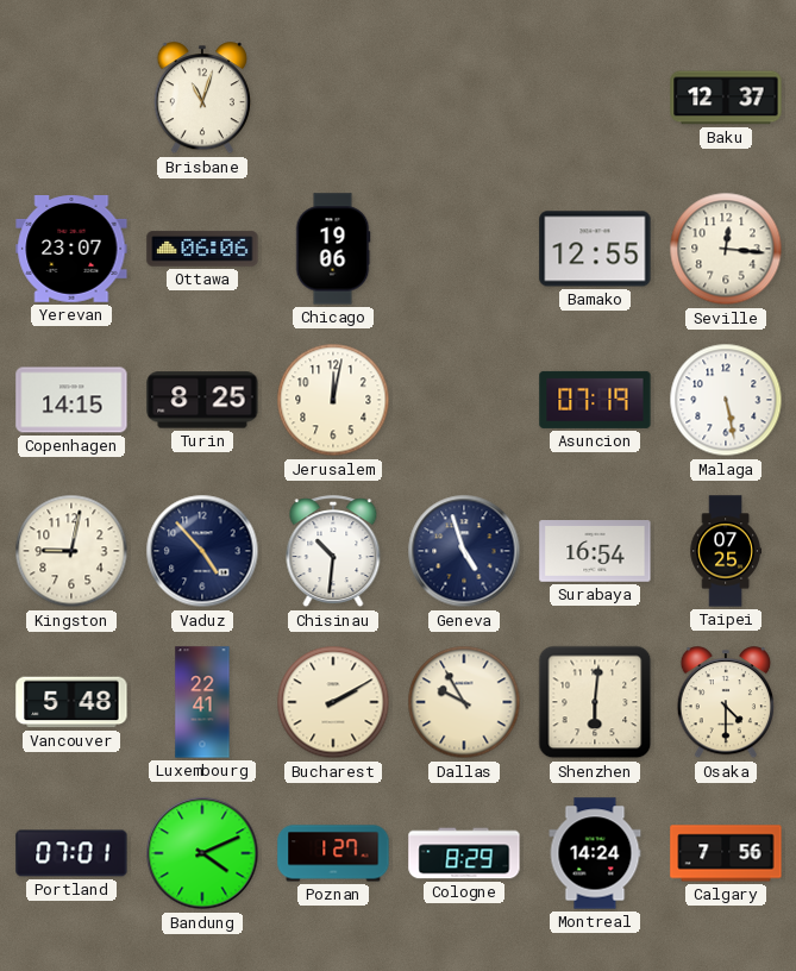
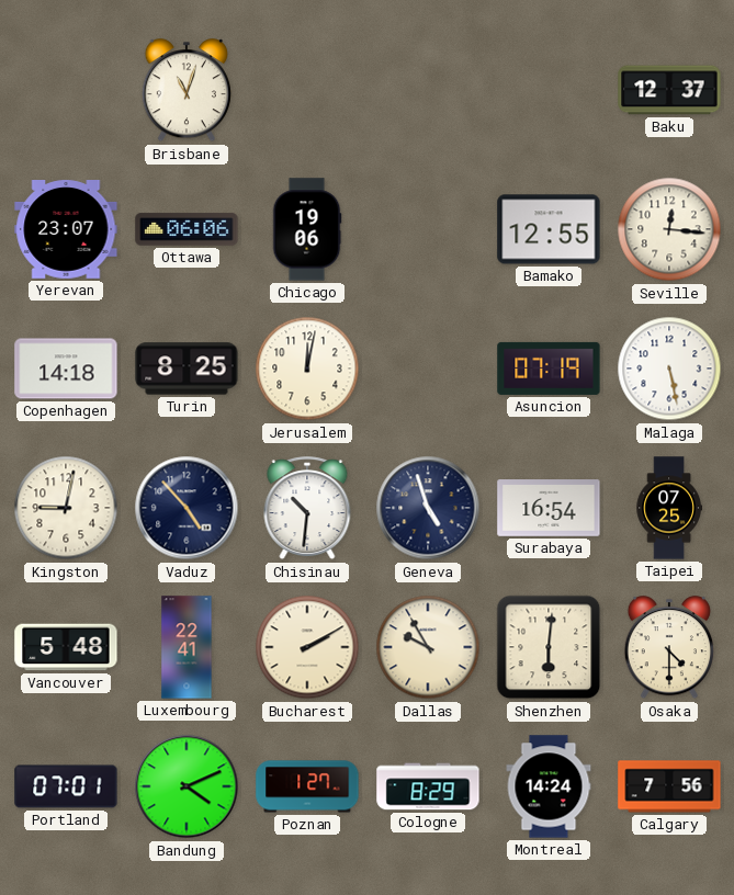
Copenhagen: 14:15 -> 14:18 (66, 369)
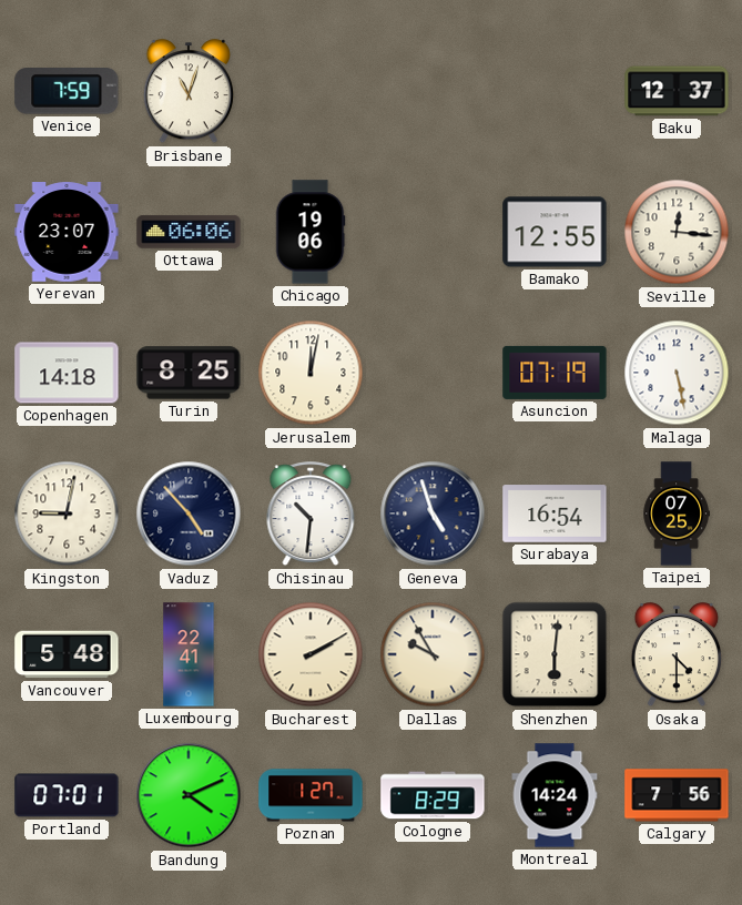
Venice: none -> 7:59 (67, 92)
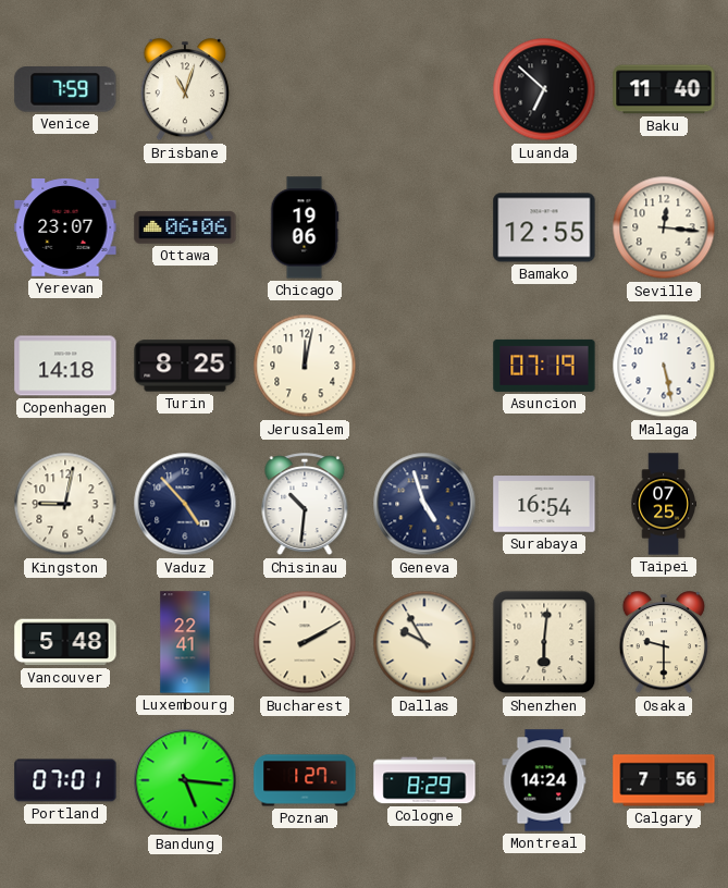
Luanda: none -> 6:52 (544, 89)
Baku: 12:37 -> 11:40 (664, 89)
Osaka: 4:30 -> 9:30 (664, 643)
Bandung: 4:11 -> 5:16 (185, 780)
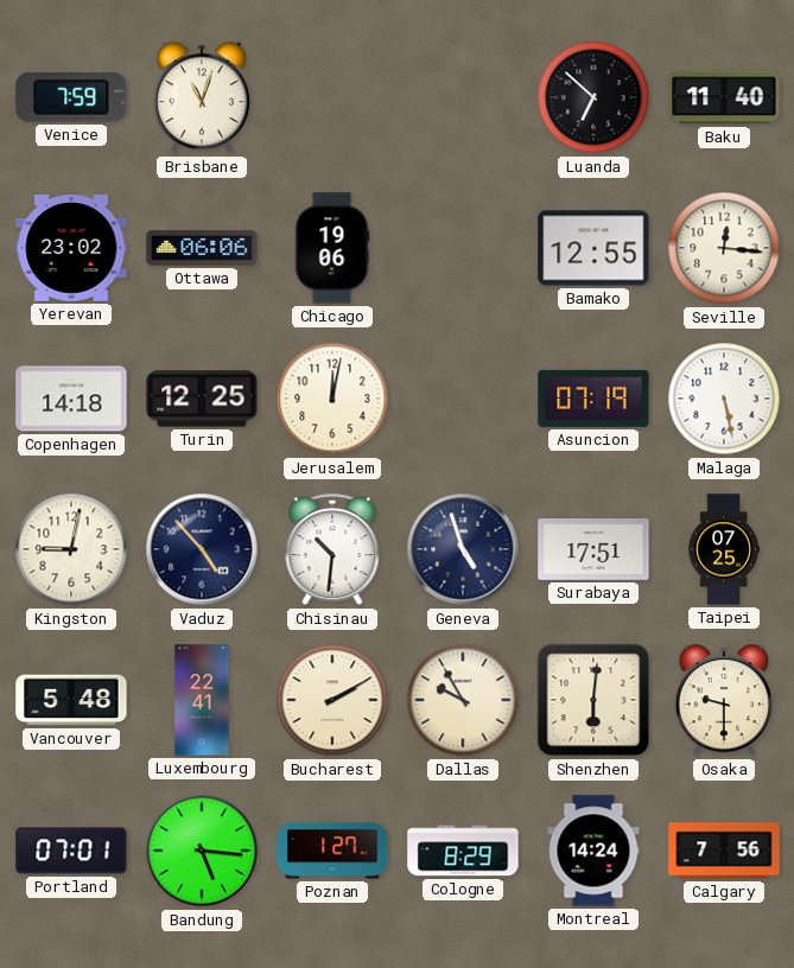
Yerevan: 23:07 -> 23:02 (71, 249)
Turin: 8:25 -> 12:25 (202, 399)
Surabaya: 16:54 -> 17:51 (593, 549)
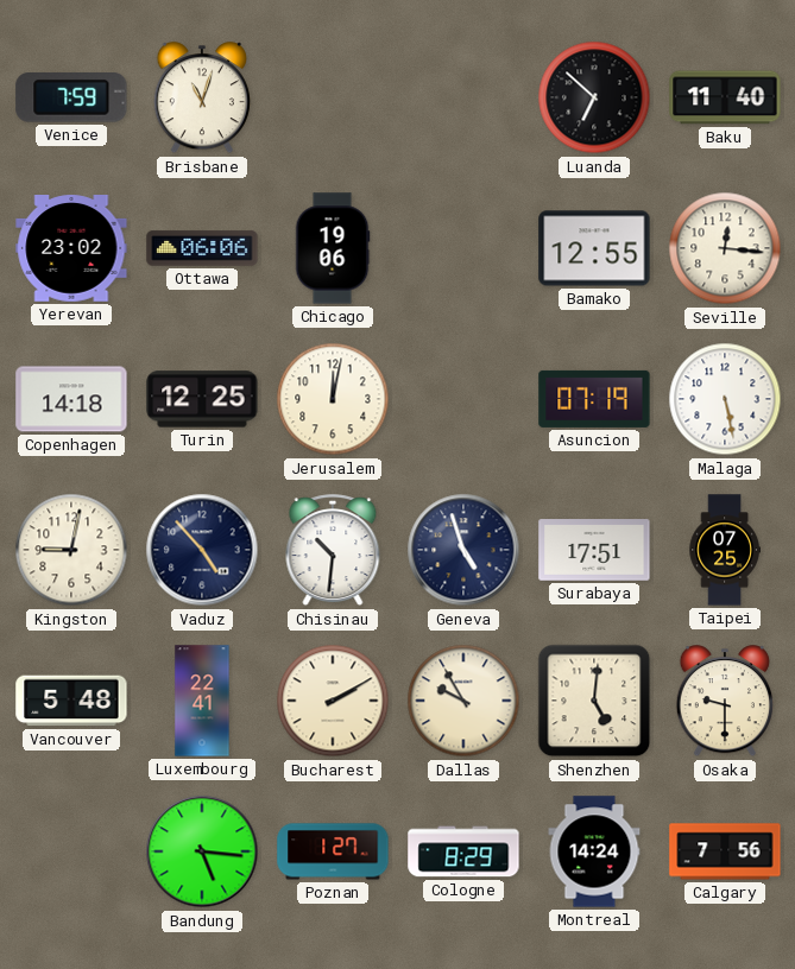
Shenzhen: 6:01 -> 5:01 (594, 701)
Portland: 07:01 -> none (71, 851)
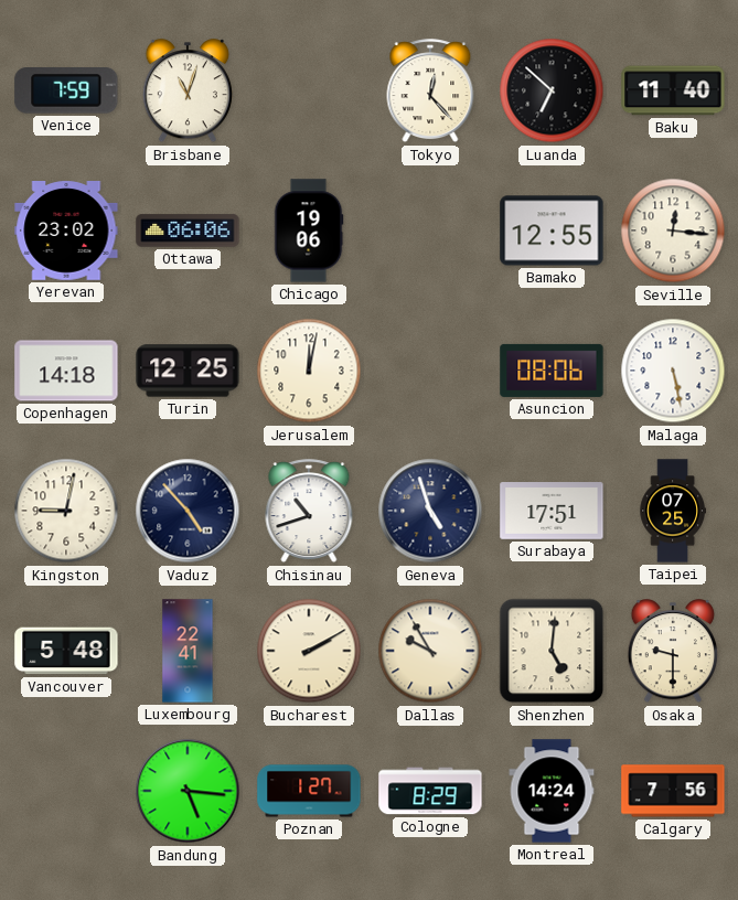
Tokyo: none -> 12:23 (430, 92)
Asuncion: 07:19 -> 08:06 (552, 371)
Chisinau: 10:31 -> 10:42 (309, 512)
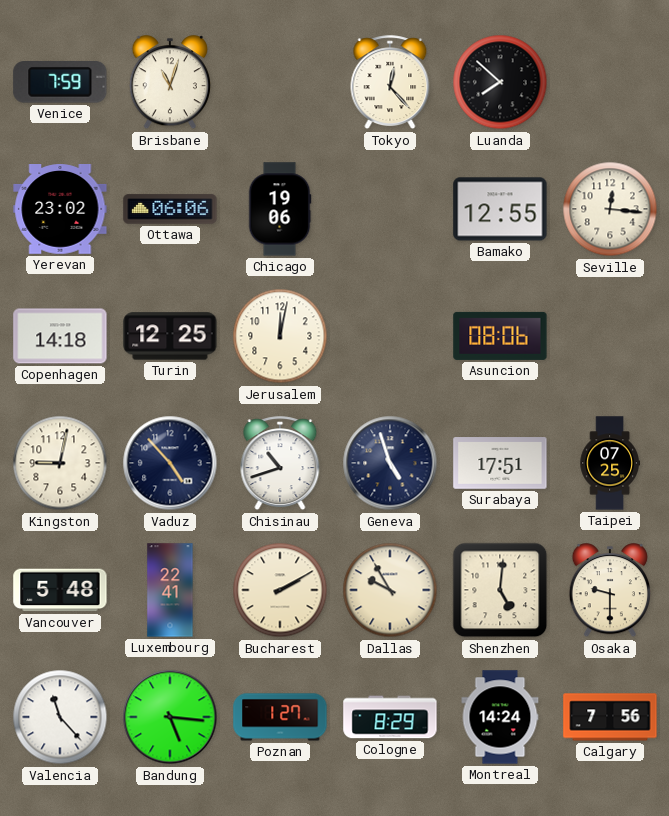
Luanda: 6:52 -> 7:52 (500, 82)
Baku: 11:40 -> none (673, 90)
Malaga: 5:28 -> none (673, 371)
Valencia: none -> 11:23 (60, 717)
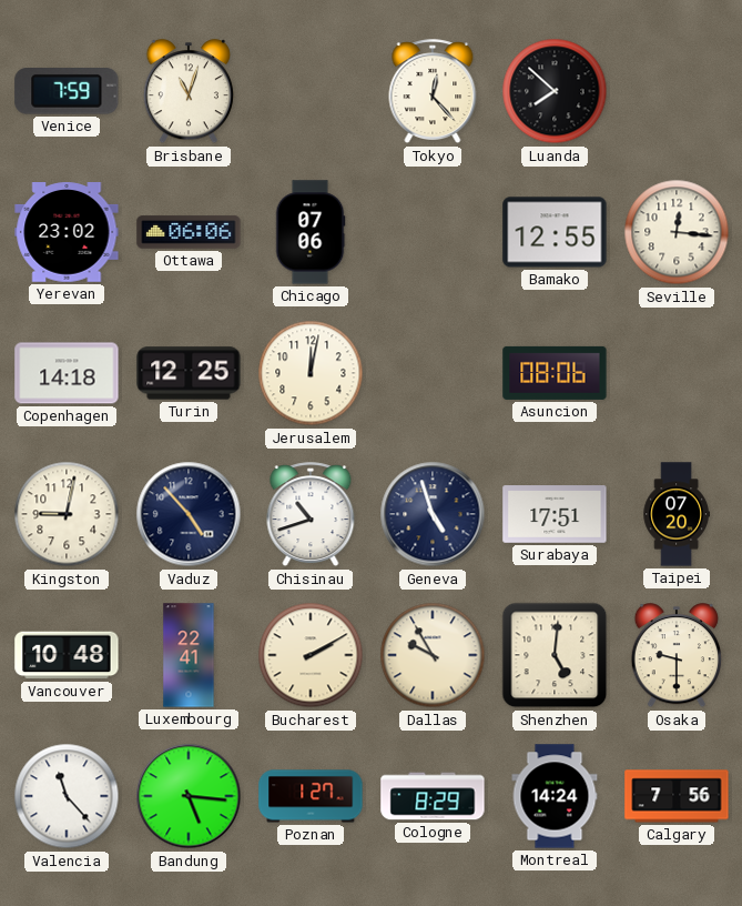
Chicago: 19:06 -> 07:06 (311, 232)
Taipei: 07:25 -> 07:20 (675, 514)
Vancouver: 5:48 -> 10:48 (67, 655)
